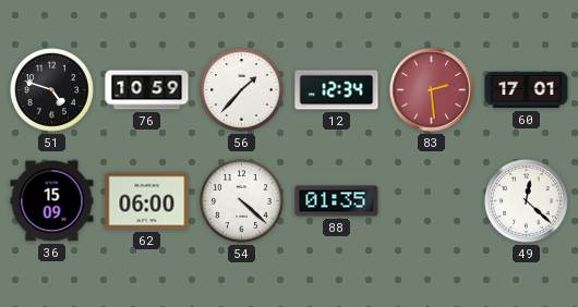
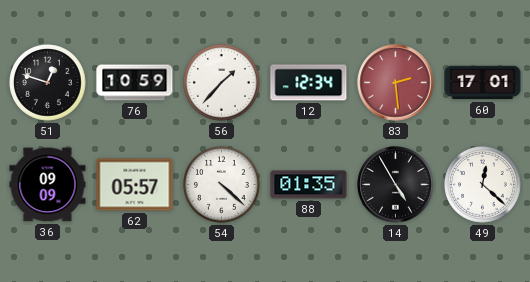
51: 4:48 -> 12:48 (48, 83)
36: 15:09 -> 09:09 (48, 185)
62: 06:00 -> 05:57 (135, 185)
14: none -> 4:55 (396, 185)
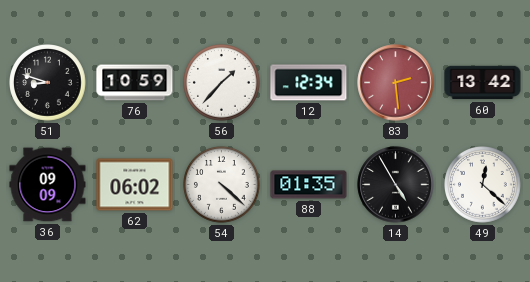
51: 12:48 -> 8:48 (48, 83)
60: 17:01 -> 13:42 (483, 83)
62: 05:57 -> 06:02 (135, 185)
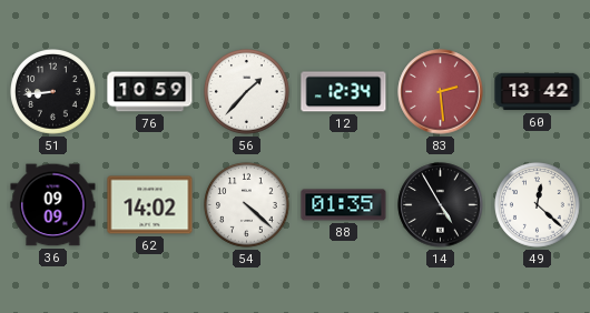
51: 8:48 -> 8:44 (53, 92)
62: 06:02 -> 14:02 (150, 205)
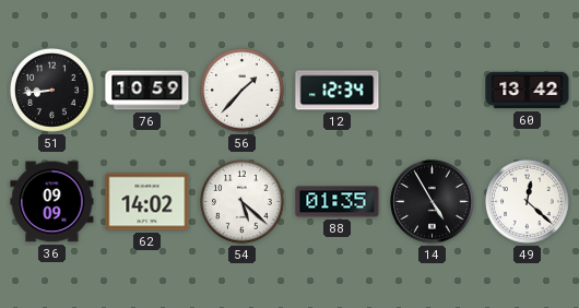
83: 2:29 -> none (441, 92)
54: 4:22 -> 5:22 (243, 202)
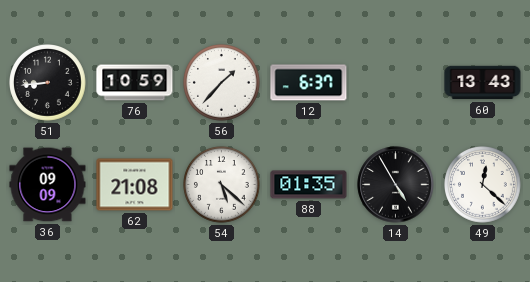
12: 12:34 -> 6:37 (309, 83)
60: 13:42 -> 13:43 (483, 83)
62: 14:02 -> 21:08 (135, 185)
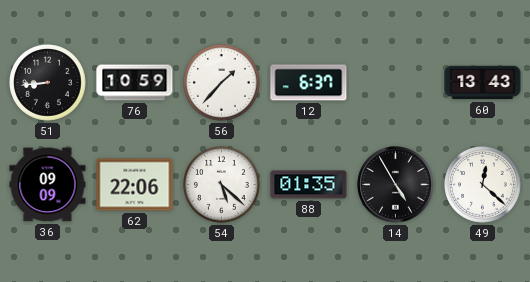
62: 21:08 -> 22:06 (135, 185)
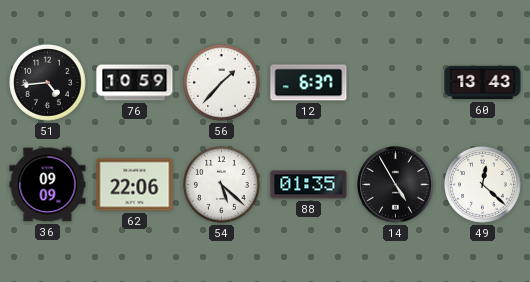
51: 8:44 -> 4:44 (48, 83)
